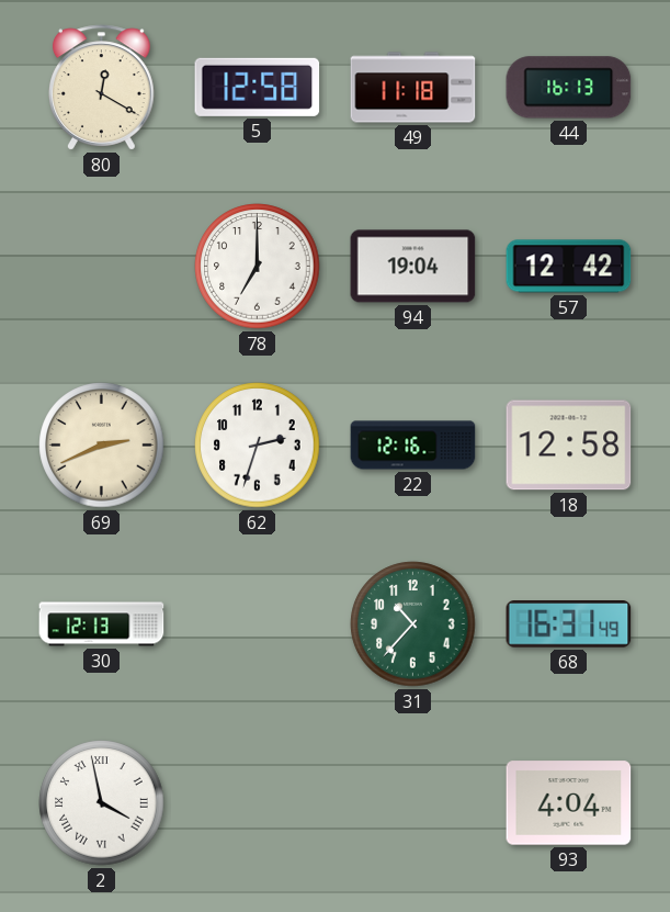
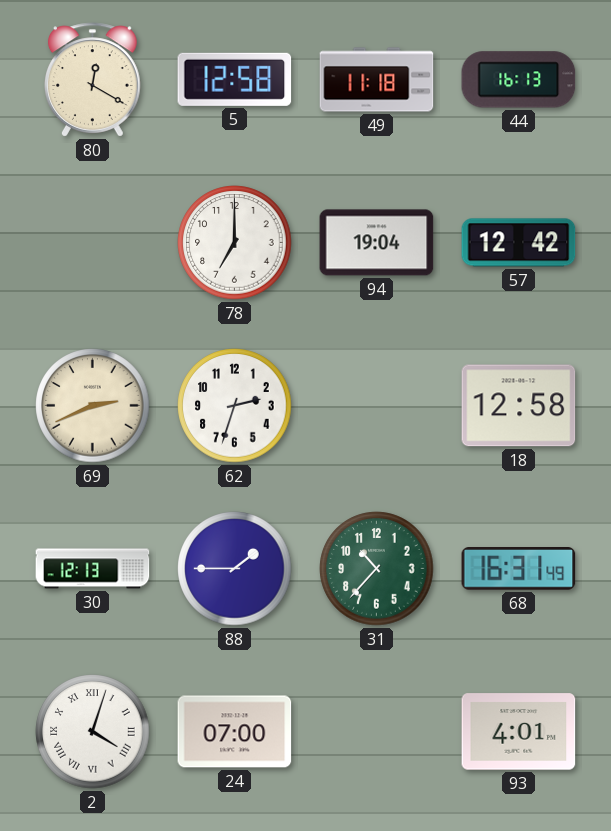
22: 12:16 -> none (413, 446)
88: none -> 1:45 (235, 569)
2: 3:58 -> 4:03 (93, 732)
24: none -> 07:00 (235, 732)
93: 4:04 -> 4:01 (519, 732)
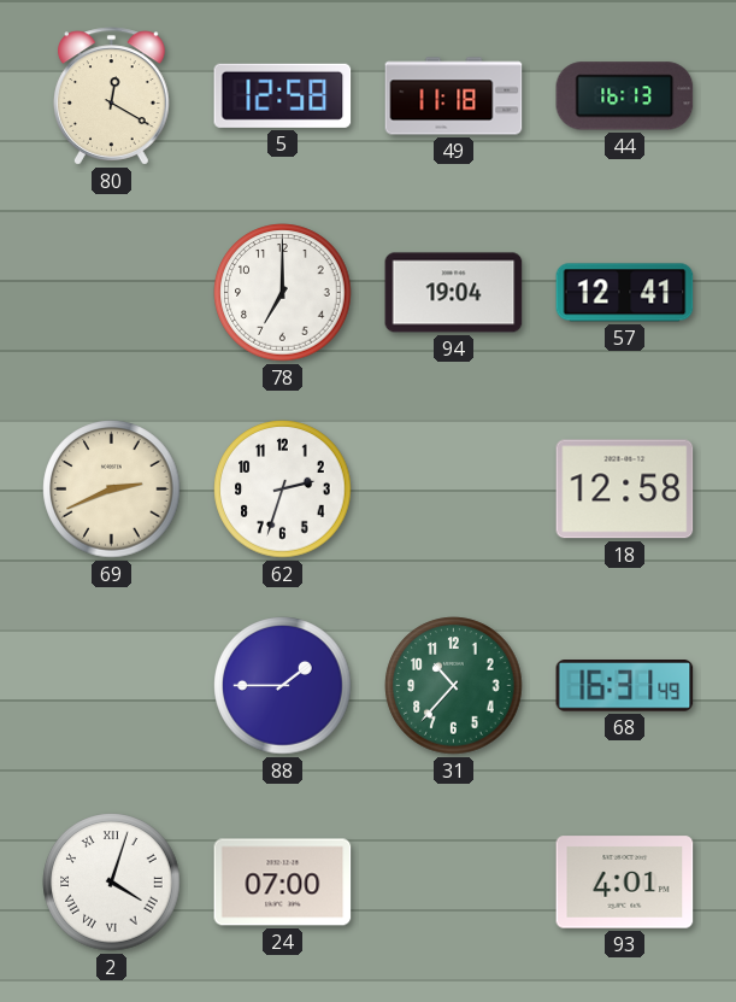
57: 12:42 -> 12:41 (625, 293)
30: 12:13 -> none (93, 569)
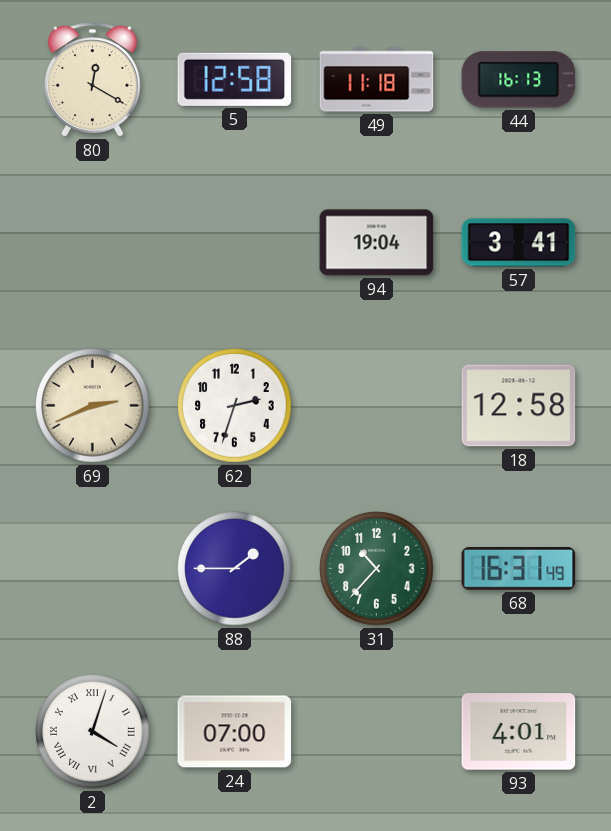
78: 7:00 -> none (283, 293)
57: 12:41 -> 3:41 (519, 243)
